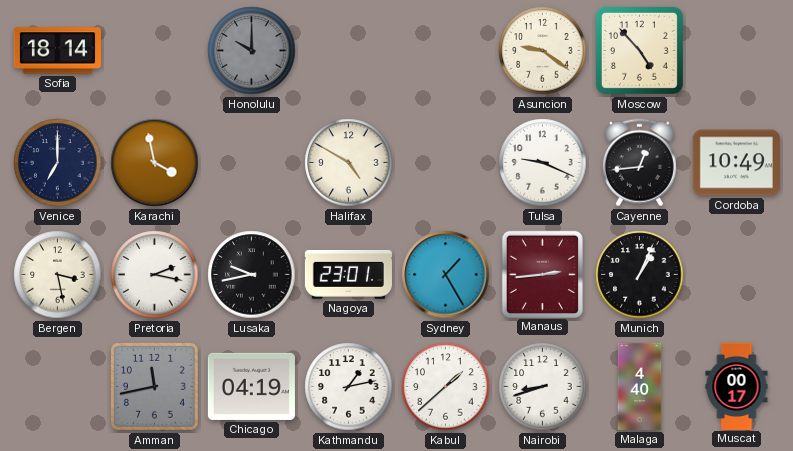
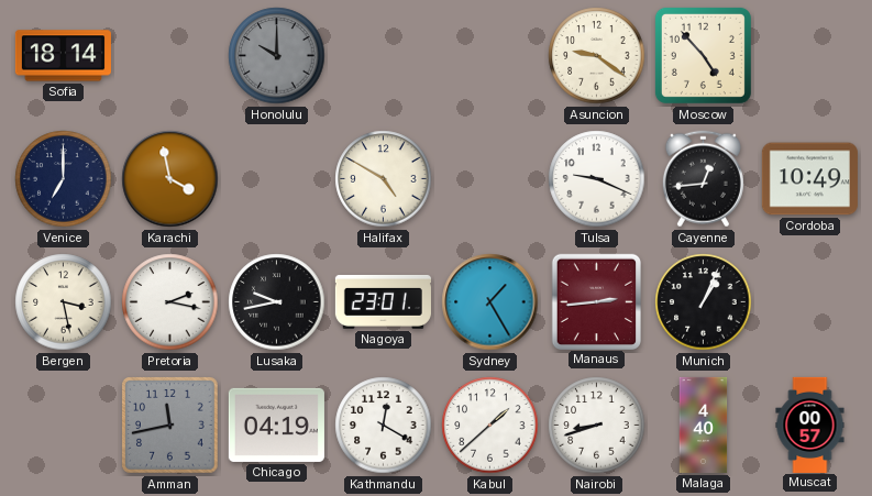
Kathmandu: 1:13 -> 12:20 (384, 426)
Muscat: 00:17 -> 00:57 (810, 425)
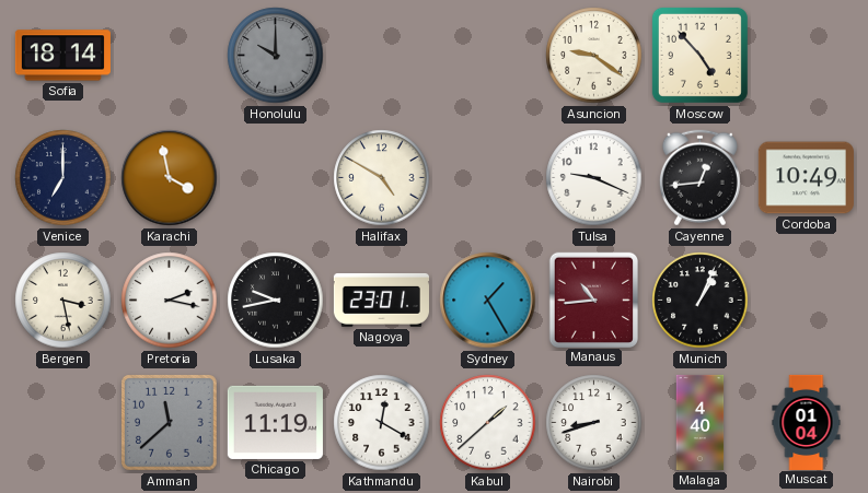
Manaus: 2:44 -> 10:44 (593, 300)
Amman: 11:43 -> 11:38 (170, 423)
Chicago: 04:19 -> 11:19 (275, 422)
Muscat: 00:57 -> 01:04 (807, 422)
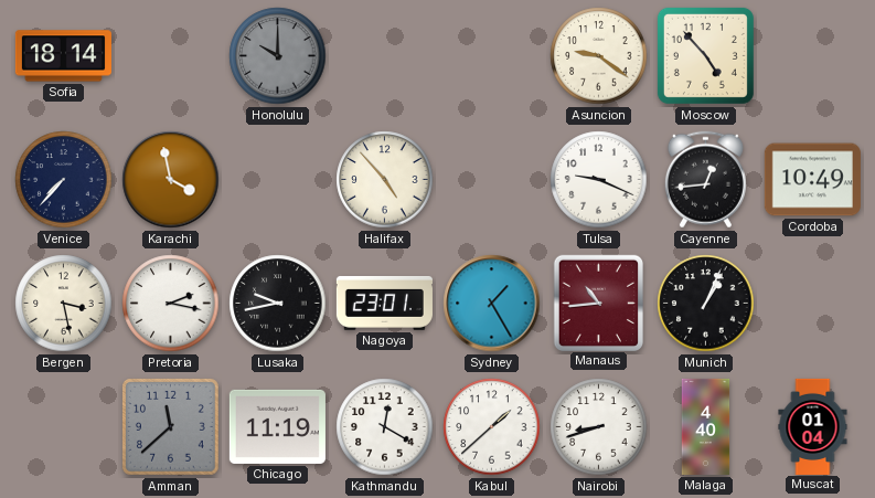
Venice: 7:00 -> 7:37 (64, 180)
Halifax: 4:50 -> 4:53 (385, 180)
